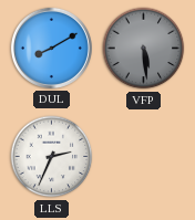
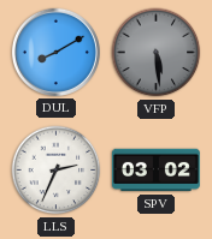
SPV: none -> 03:02 (155, 171)
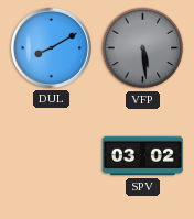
LLS: 2:34 -> none (57, 171)
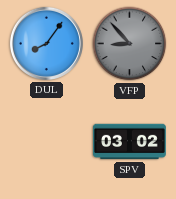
DUL: 8:10 -> 8:06 (46, 43)
VFP: 5:29 -> 8:53 (130, 44)
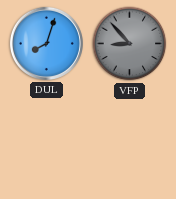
DUL: 8:06 -> 8:03 (46, 43)
SPV: 03:02 -> none (129, 142)
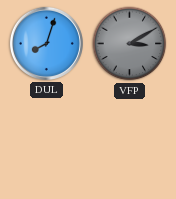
VFP: 8:53 -> 3:10 (130, 44)
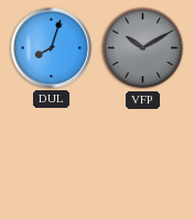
VFP: 3:10 -> 10:10 (143, 48)
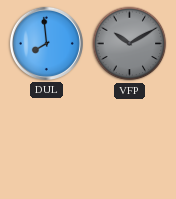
DUL: 8:03 -> 7:59 (46, 43)
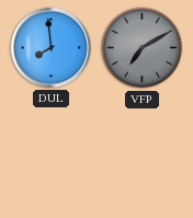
VFP: 10:10 -> 7:10 (143, 48)
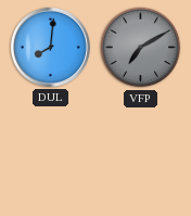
DUL: 7:59 -> 8:01 (50, 47)
